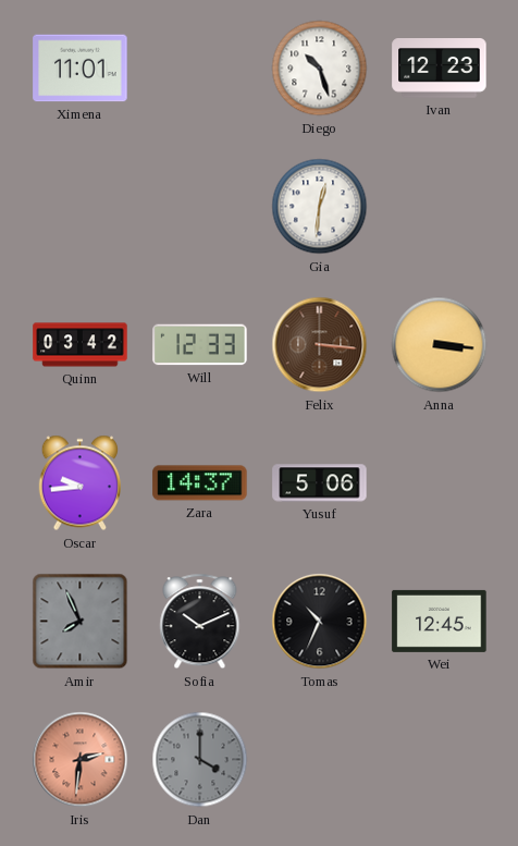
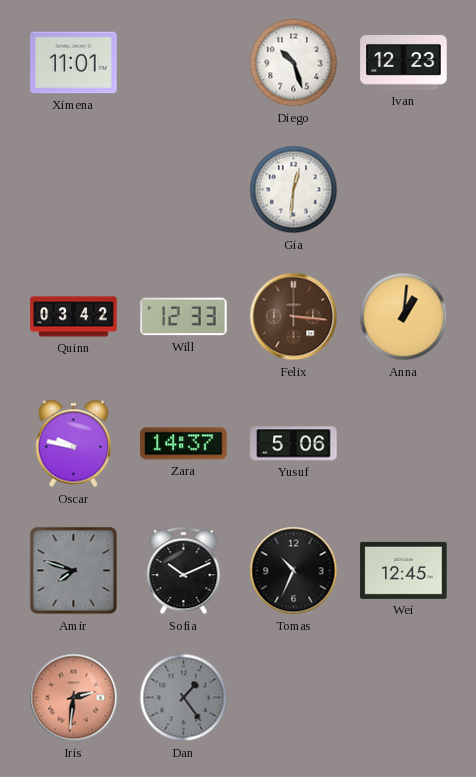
Anna: 3:16 -> 1:01 (404, 317)
Oscar: 9:44 -> 9:47 (73, 444)
Amir: 7:56 -> 7:48 (74, 571)
Dan: 4:00 -> 1:24 (184, 698)
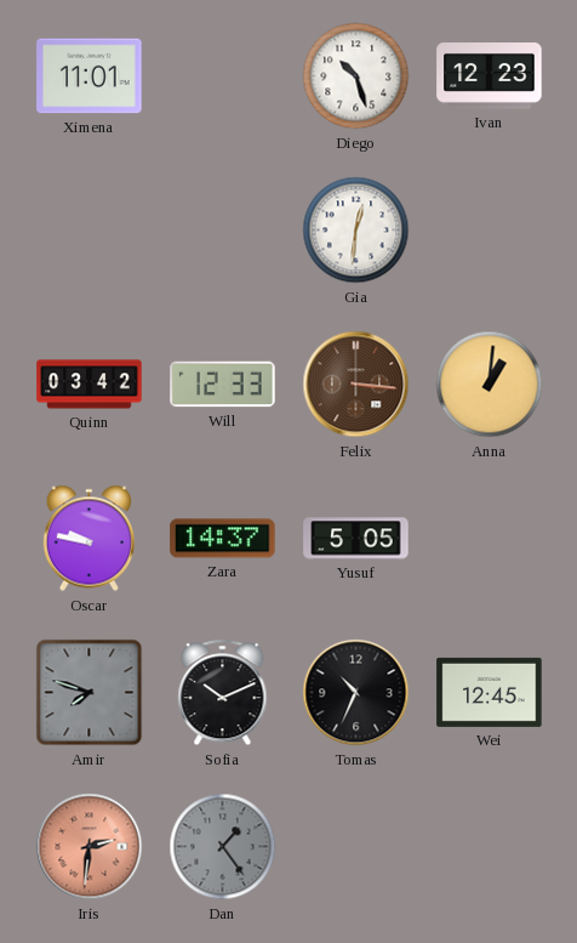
Yusuf: 5:06 -> 5:05 (356, 539)
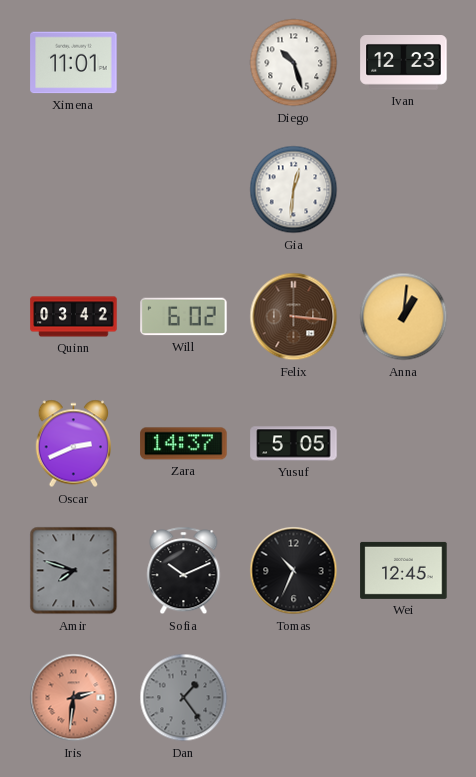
Will: 12:33 -> 6:02 (184, 317)
Oscar: 9:47 -> 2:41 (73, 444)
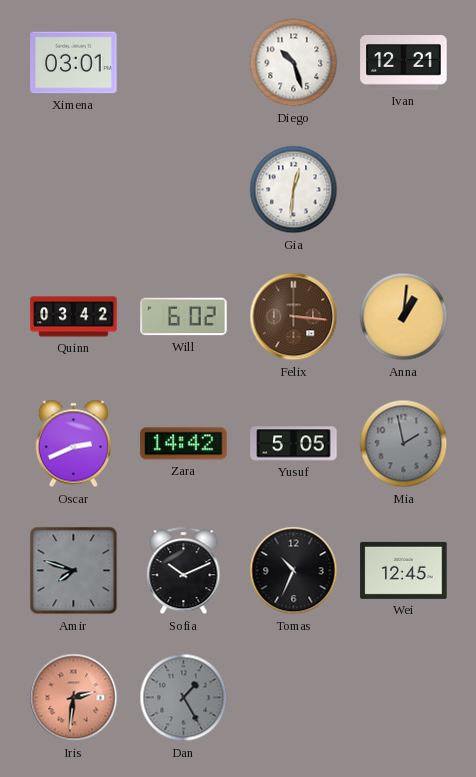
Ximena: 11:01 -> 03:01 (74, 63)
Ivan: 12:23 -> 12:21 (404, 63)
Zara: 14:37 -> 14:42 (184, 444)
Mia: none -> 1:58 (404, 444)
Dan: 1:24 -> 1:25 (184, 698)
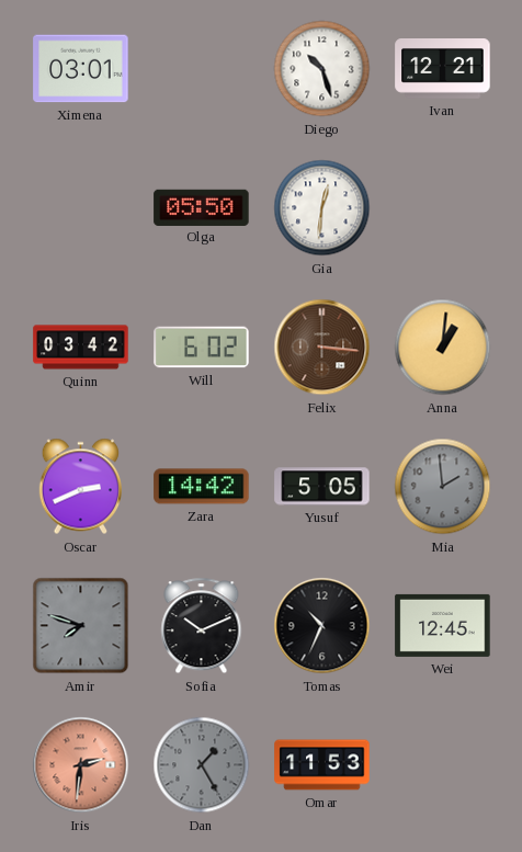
Olga: none -> 05:50 (202, 207)
Mia: 1:58 -> 1:59 (443, 487)
Omar: none -> 11:53 (322, 765)
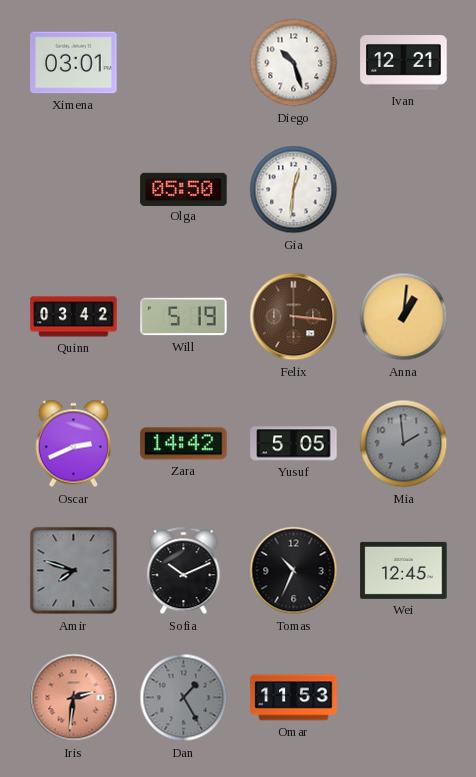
Will: 6:02 -> 5:19 (184, 317)
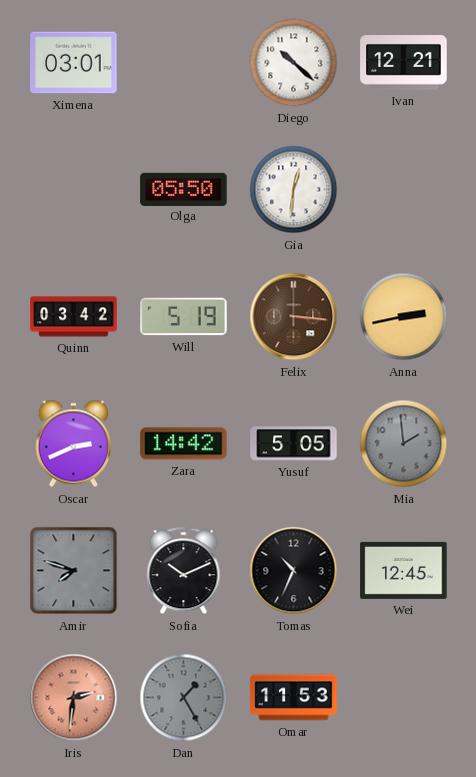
Diego: 10:27 -> 10:22 (294, 63)
Anna: 1:01 -> 2:43 (404, 317)
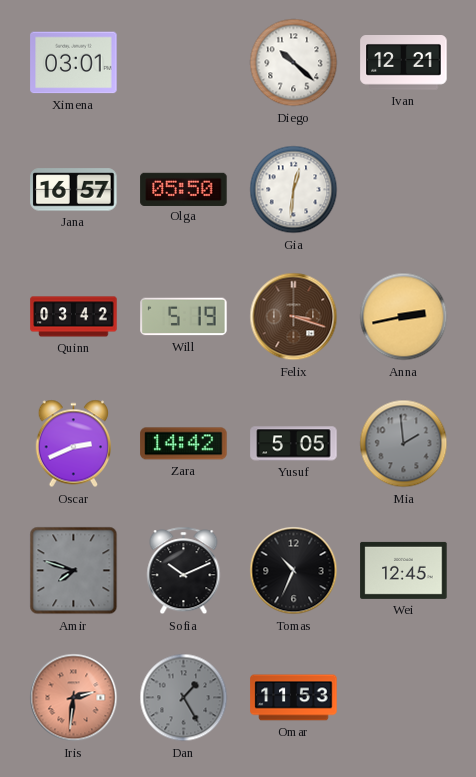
Jana: none -> 16:57 (74, 190)
Felix: 3:16 -> 3:18 (294, 317)
